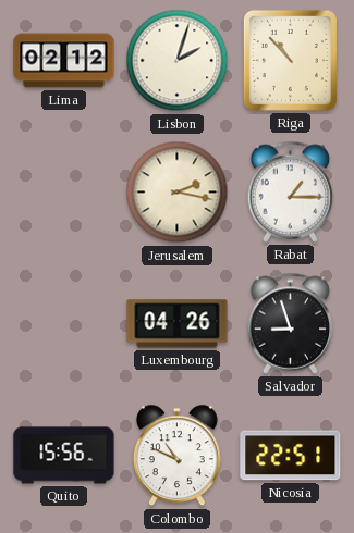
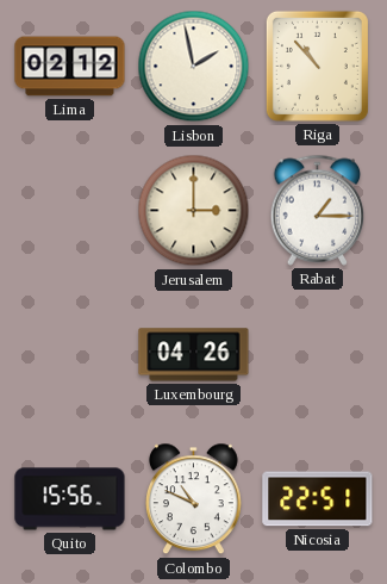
Lisbon: 2:03 -> 1:58 (194, 67)
Jerusalem: 2:17 -> 3:00 (194, 211)
Salvador: 8:57 -> none (291, 323)
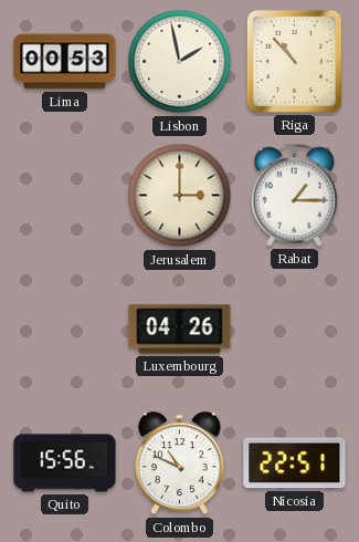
Lima: 02:12 -> 00:53 (65, 62)
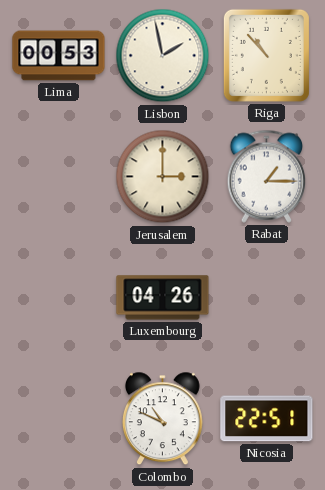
Quito: 15:56 -> none (65, 463)
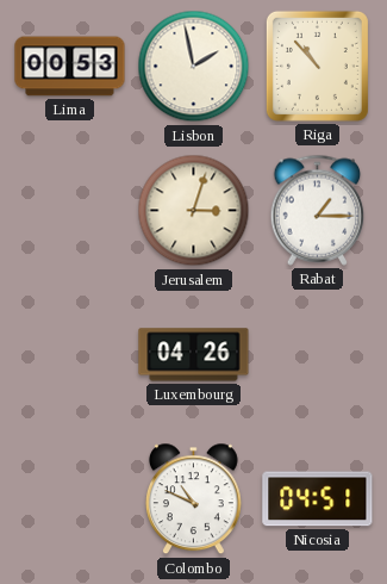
Jerusalem: 3:00 -> 3:03 (194, 211)
Nicosia: 22:51 -> 04:51 (318, 499)
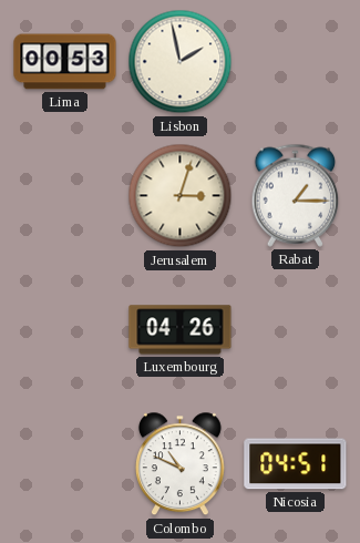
Riga: 10:53 -> none (317, 66)
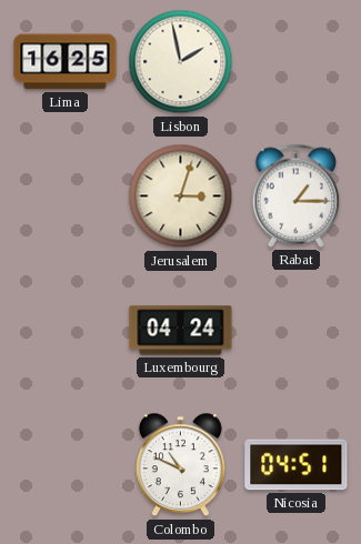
Lima: 00:53 -> 16:25 (66, 62)
Luxembourg: 04:26 -> 04:24 (181, 331)
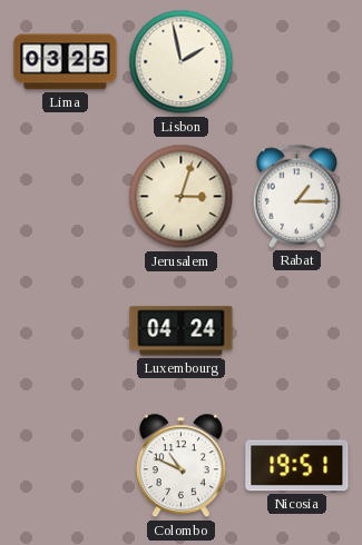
Lima: 16:25 -> 03:25 (66, 62)
Nicosia: 04:51 -> 19:51 (297, 466)
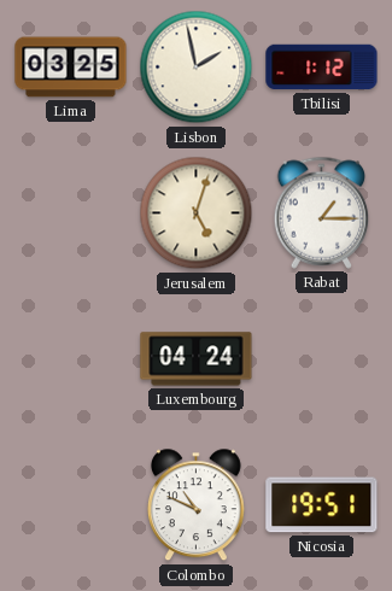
Tbilisi: none -> 1:12 (322, 68)
Jerusalem: 3:03 -> 5:03 (197, 213)
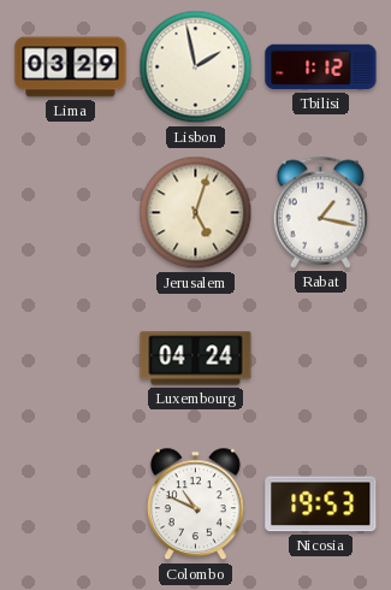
Lima: 03:25 -> 03:29 (71, 67)
Rabat: 1:15 -> 1:17 (321, 212)
Nicosia: 19:51 -> 19:53 (321, 505)
